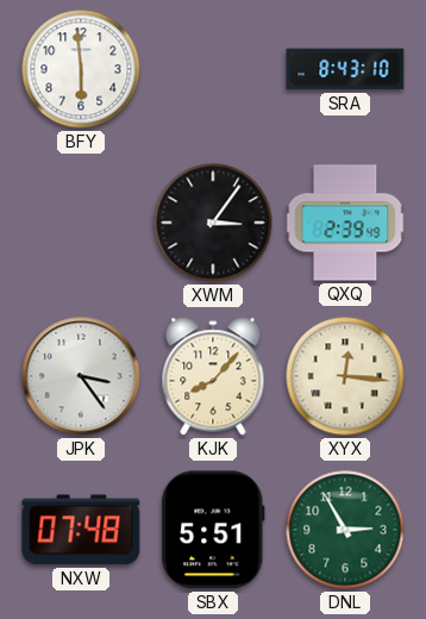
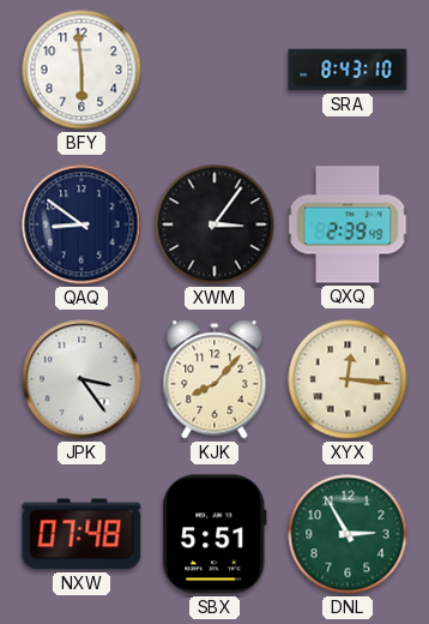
QAQ: none -> 8:51 (81, 224)
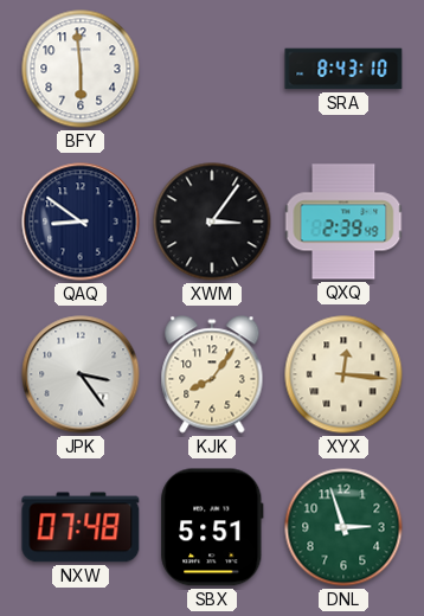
KJK: 8:07 -> 8:06 (212, 374)
DNL: 2:55 -> 2:57 (343, 527)
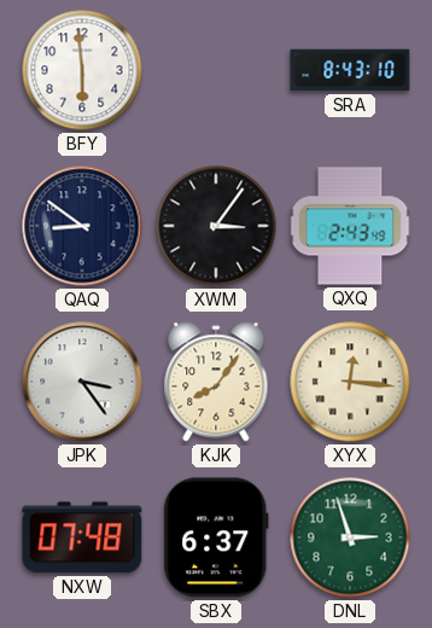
QXQ: 2:39 -> 2:43 (350, 226)
SBX: 5:51 -> 6:37 (216, 537)
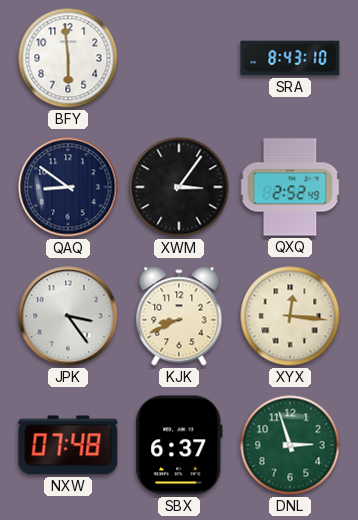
QXQ: 2:43 -> 2:52 (290, 187)
KJK: 8:06 -> 8:41 (179, 316)
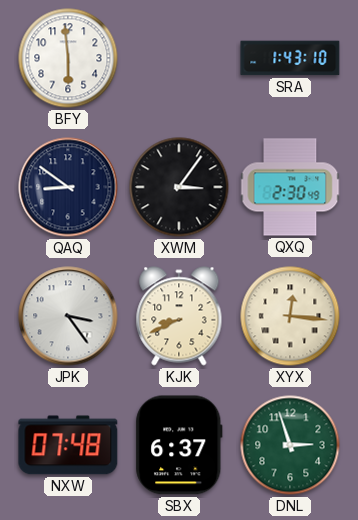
SRA: 8:43 -> 1:43 (290, 58)
QXQ: 2:52 -> 2:30 (290, 187)
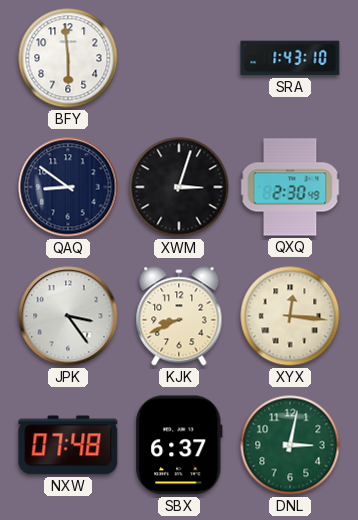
XWM: 3:06 -> 3:03 (179, 187)
DNL: 2:57 -> 3:02 (290, 445)
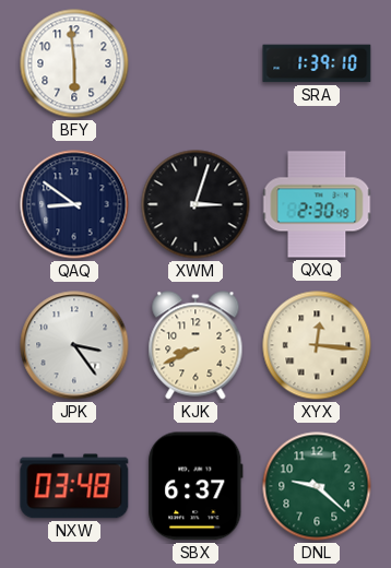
SRA: 1:43 -> 1:39 (317, 63)
NXW: 07:48 -> 03:48 (74, 486)
DNL: 3:02 -> 9:22 (317, 486)
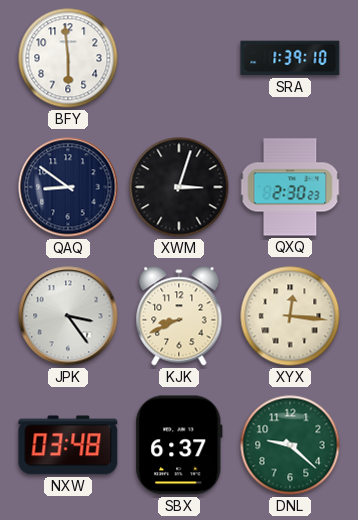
QXQ: 2:30:49 -> 2:30:23 (290, 187)
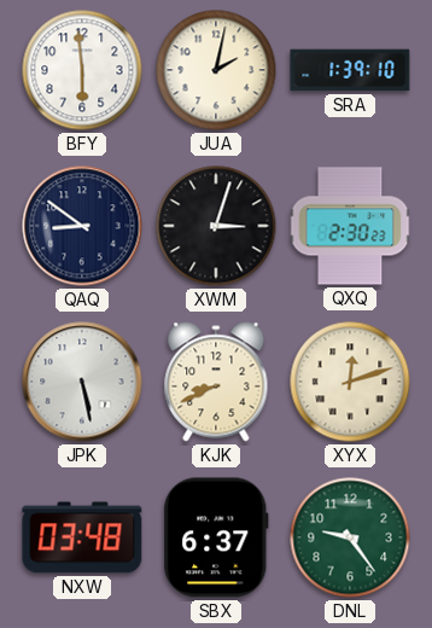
JUA: none -> 2:02 (216, 70)
JPK: 3:24 -> 5:28 (82, 382)
XYX: 12:16 -> 12:12 (350, 382)
DNL: 9:22 -> 9:24 (350, 537)
